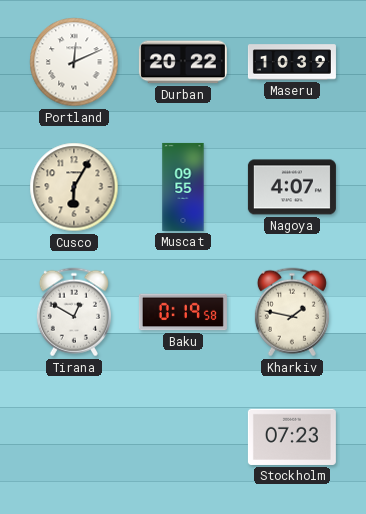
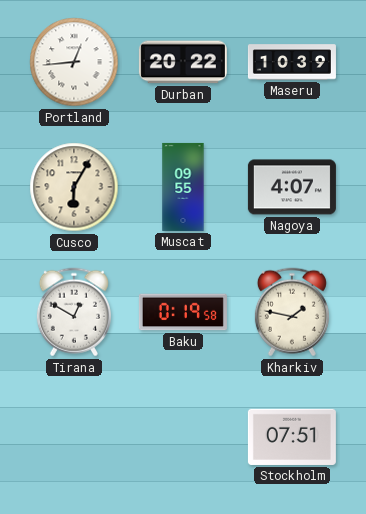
Portland: 12:11 -> 12:44 (74, 62)
Stockholm: 07:23 -> 07:51 (292, 437)
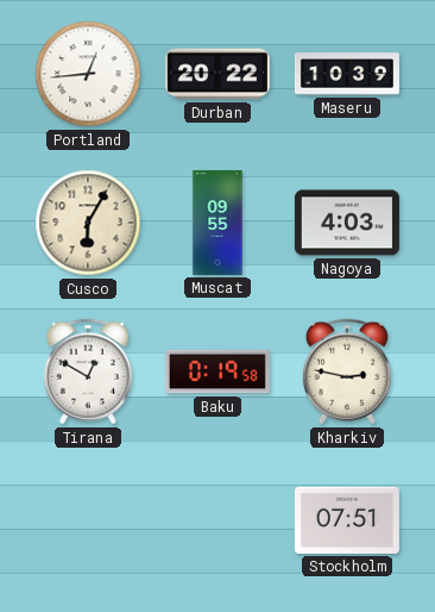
Nagoya: 4:07 -> 4:03 (347, 223)
Kharkiv: 1:47 -> 2:47 (347, 371)
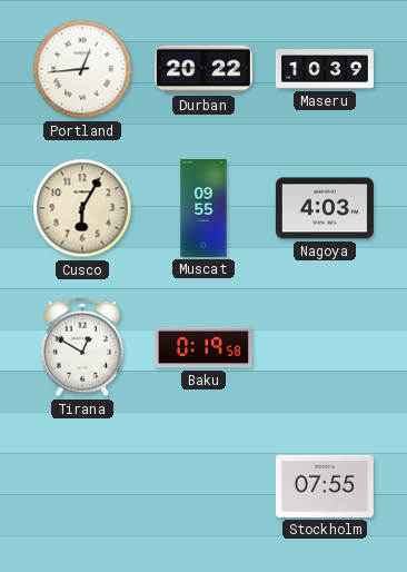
Kharkiv: 2:47 -> none (347, 371)
Stockholm: 07:51 -> 07:55 (325, 486)
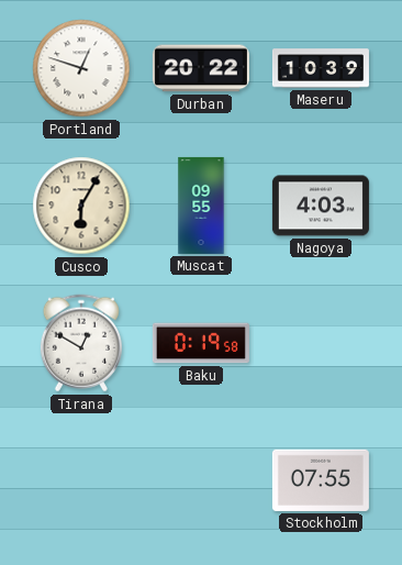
Portland: 12:44 -> 12:48 (81, 68)
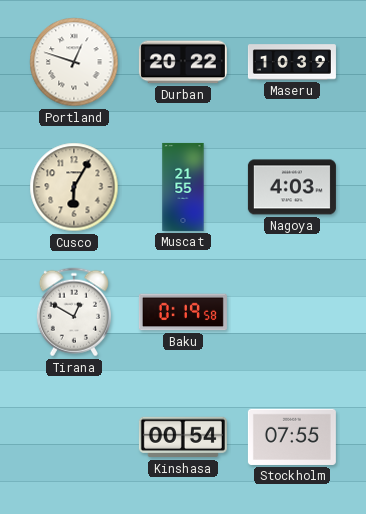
Muscat: 09:55 -> 21:55 (183, 187)
Kinshasa: none -> 00:54 (183, 437)
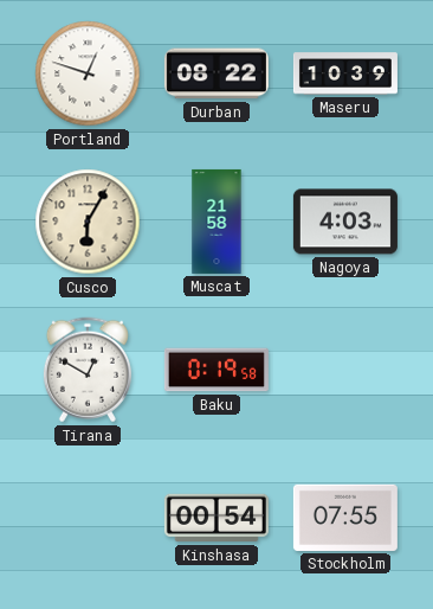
Durban: 20:22 -> 08:22 (217, 73)
Muscat: 21:55 -> 21:58 (217, 222)
